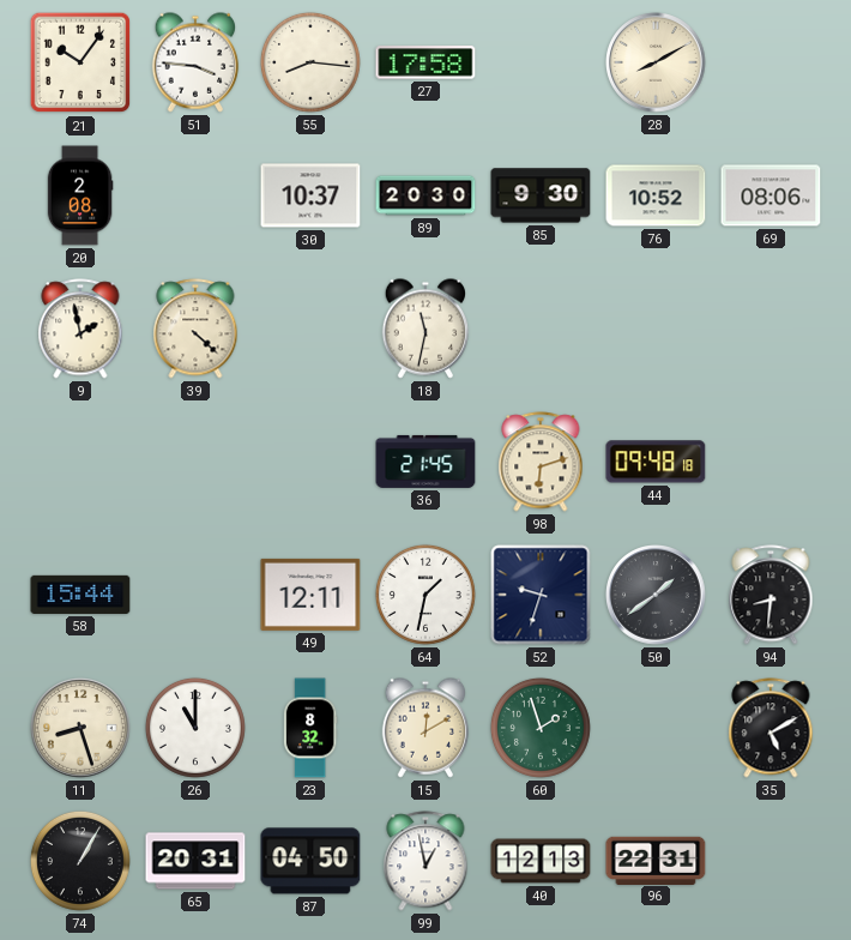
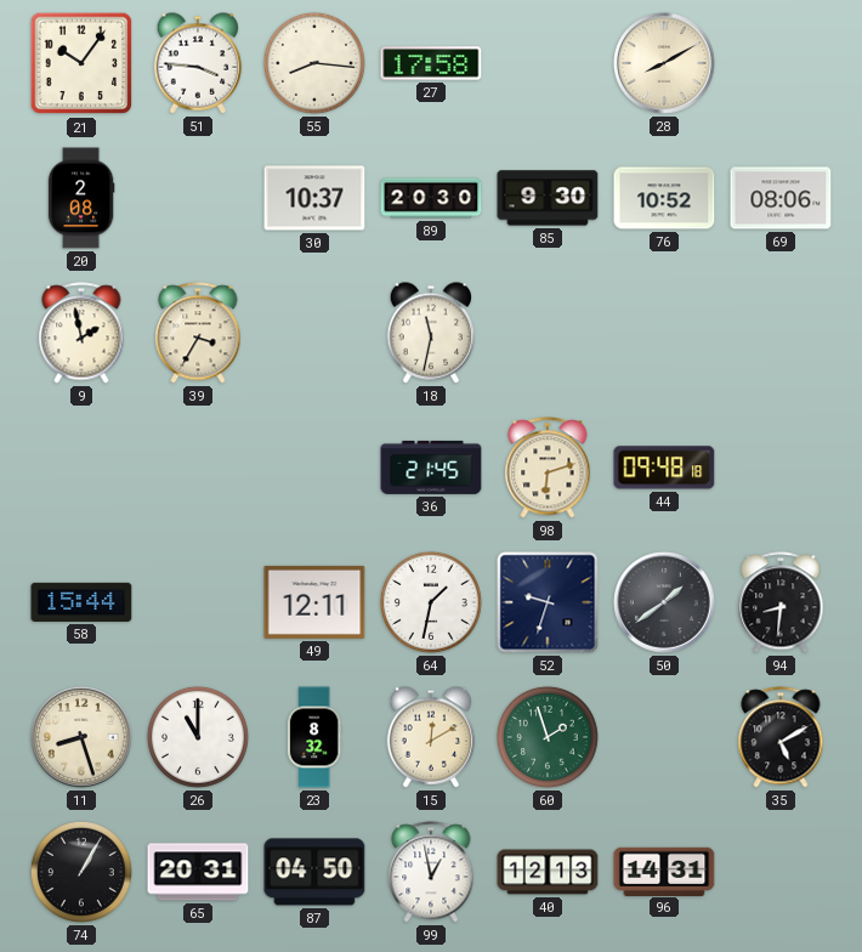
39: 4:22 -> 3:35 (198, 333)
96: 22:31 -> 14:31 (664, 871)
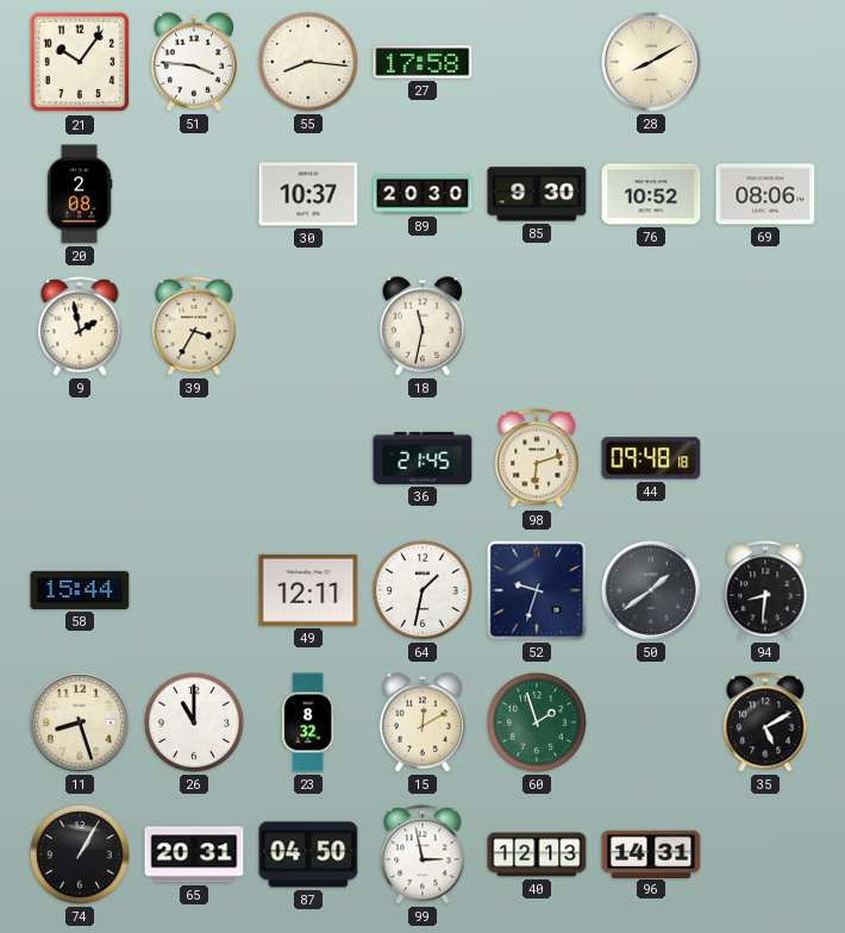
99: 12:58 -> 2:58 (422, 854)
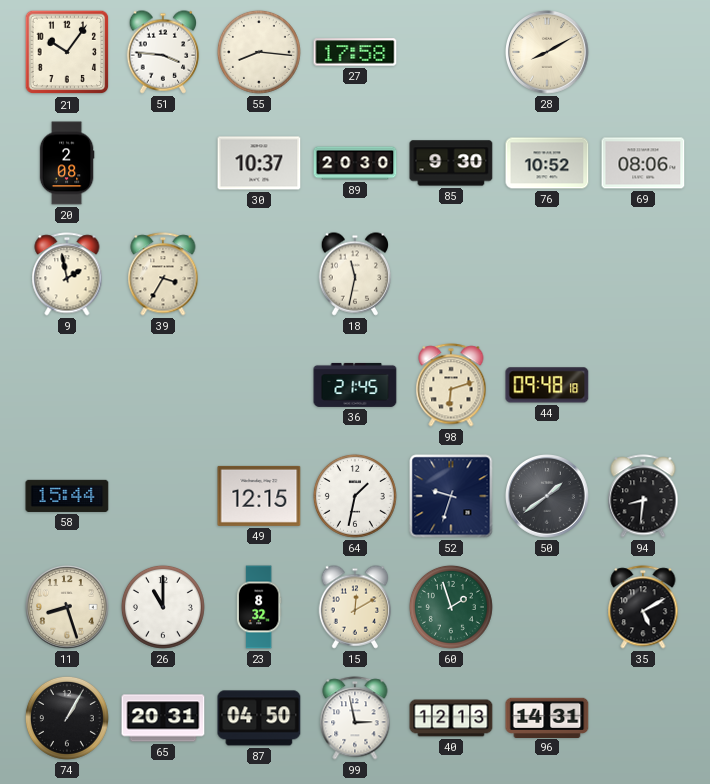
49: 12:11 -> 12:15 (259, 496)
